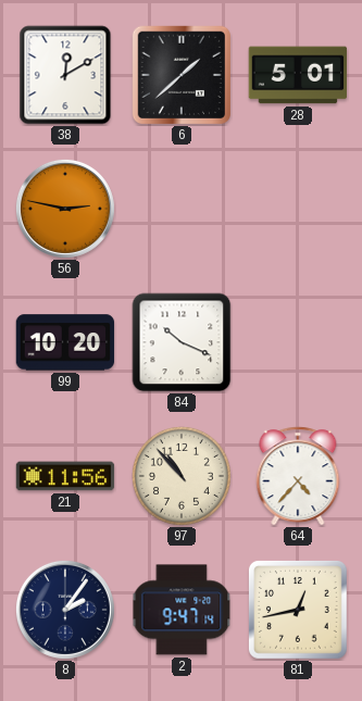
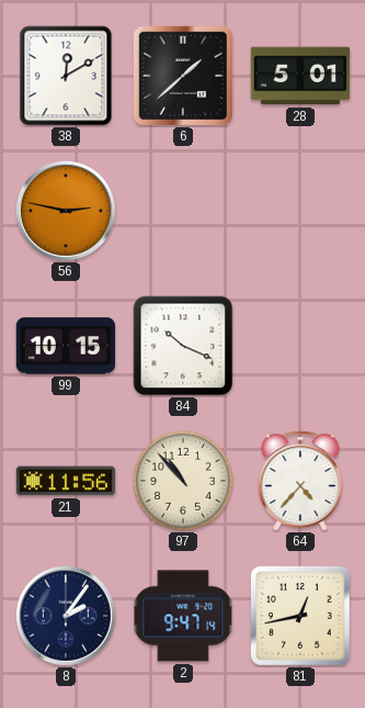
99: 10:20 -> 10:15 (66, 346)
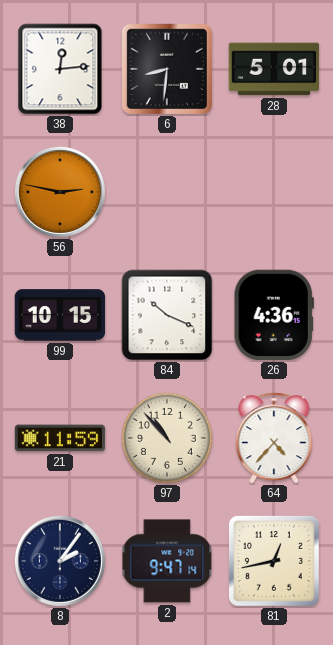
38: 12:10 -> 12:14 (60, 69)
6: 1:38 -> 8:31 (166, 68)
26: none -> 4:36 (274, 315)
21: 11:56 -> 11:59 (60, 438)
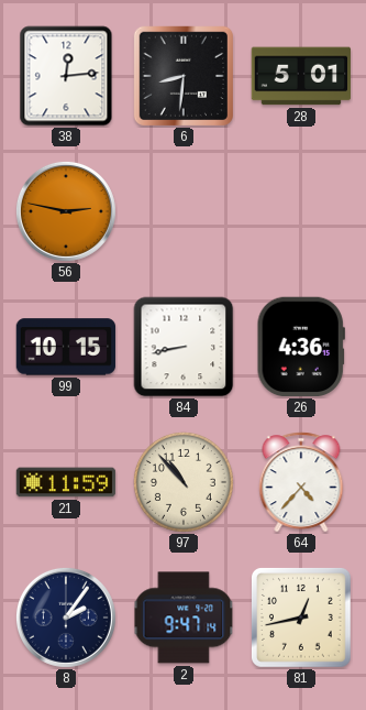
84: 10:19 -> 8:43 (184, 347)
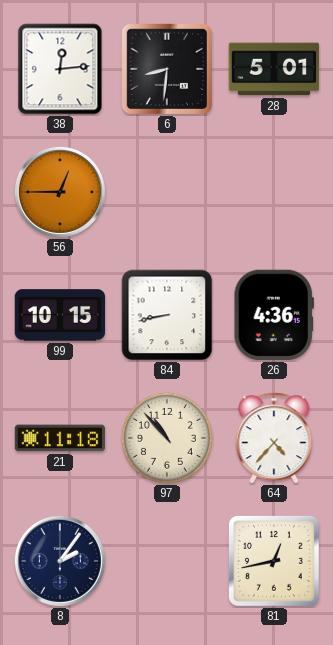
56: 2:47 -> 12:45 (60, 192)
21: 11:59 -> 11:18 (60, 438)
2: 9:47 -> none (184, 618)
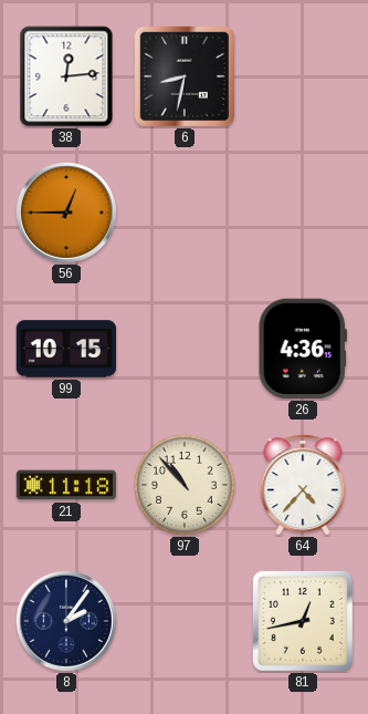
6: 8:31 -> 8:32 (183, 75)
28: 5:01 -> none (274, 69)
84: 8:43 -> none (167, 315)
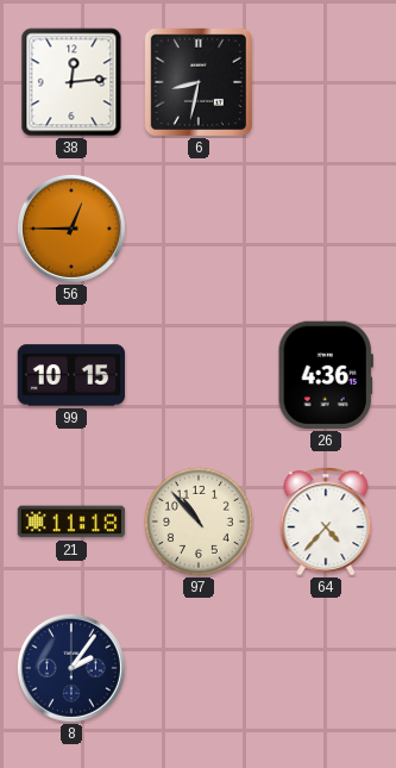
81: 12:43 -> none (303, 621)
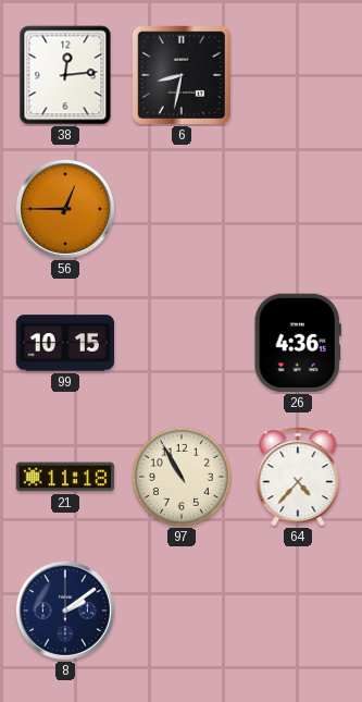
97: 10:53 -> 10:55 (182, 477)
8: 2:06 -> 2:09 (65, 611)
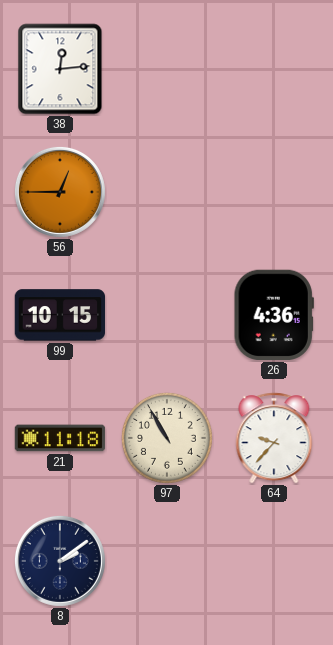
6: 8:32 -> none (180, 74)
64: 4:37 -> 9:37 (274, 438)
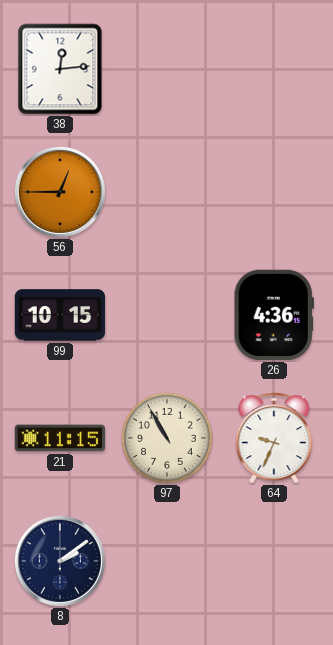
21: 11:18 -> 11:15 (60, 438)
64: 9:37 -> 9:34 (274, 438)
